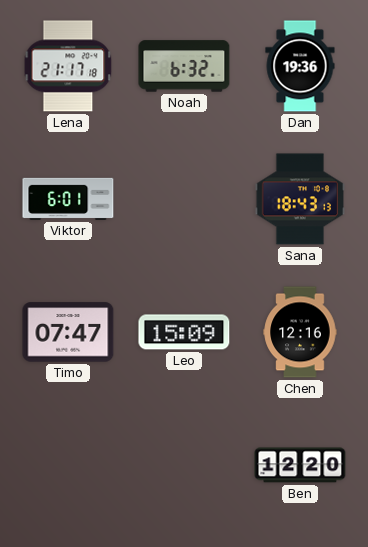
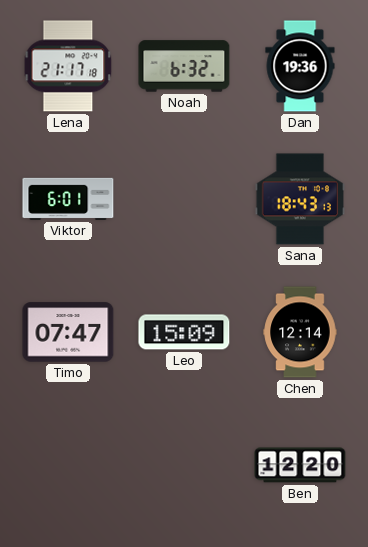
Chen: 12:16 -> 12:14 (300, 332)
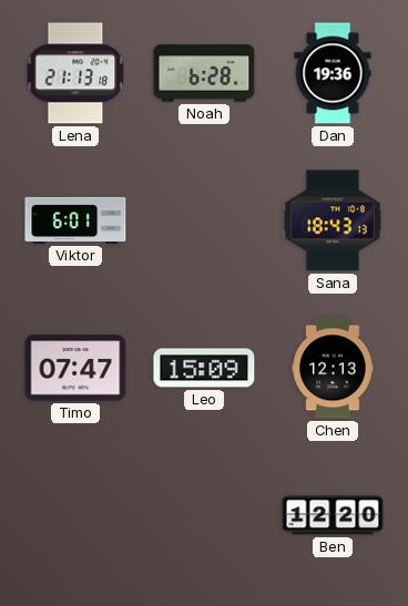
Lena: 21:17 -> 21:13 (75, 73)
Noah: 6:32 -> 6:28 (204, 73)
Chen: 12:14 -> 12:13 (333, 368)
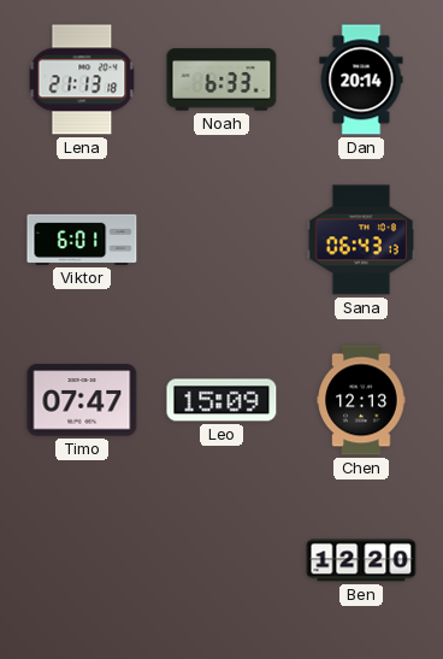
Noah: 6:28 -> 6:33 (221, 80)
Dan: 19:36 -> 20:14 (361, 80)
Sana: 18:43 -> 06:43 (360, 240)
